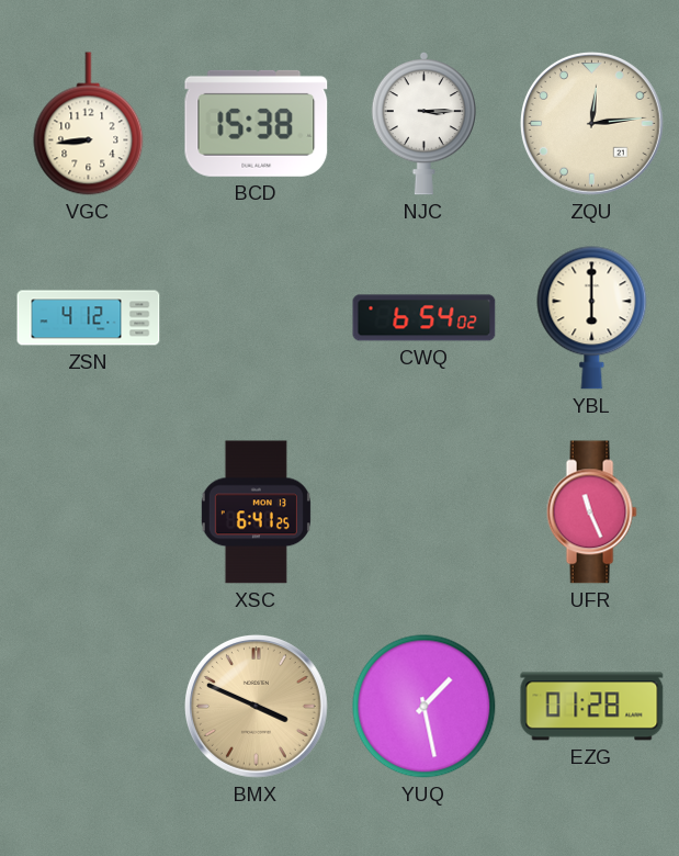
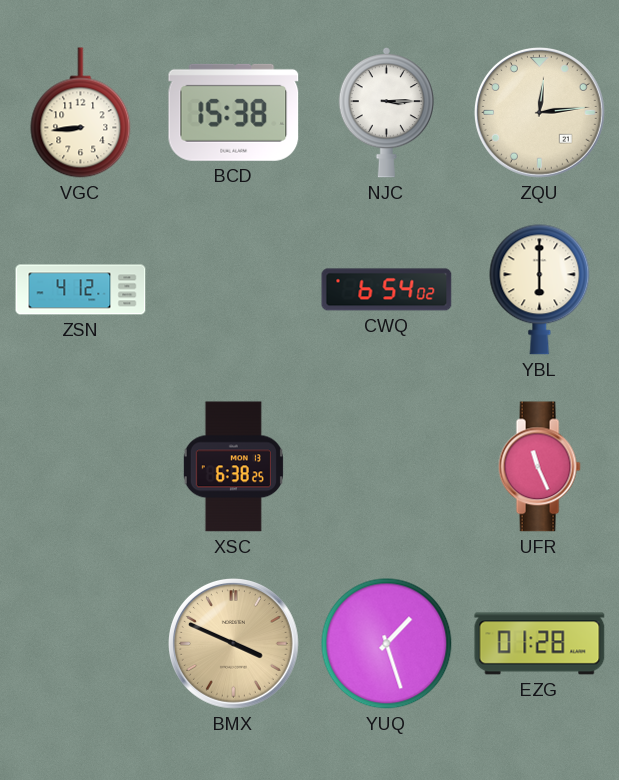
XSC: 6:41 -> 6:38 (233, 467)
YUQ: 1:28 -> 1:27 (387, 644)
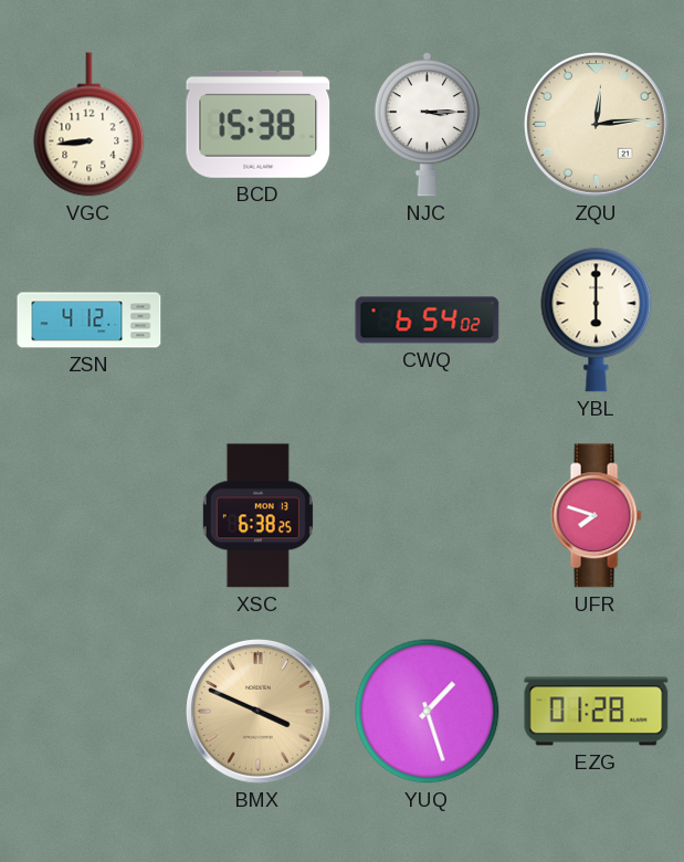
UFR: 11:26 -> 7:48 (596, 516)
